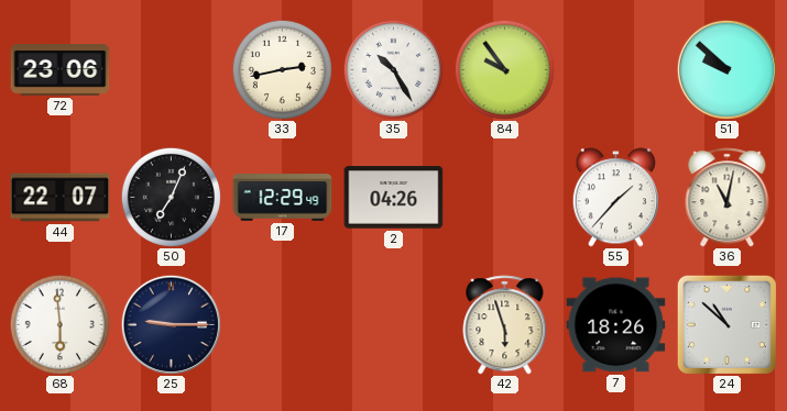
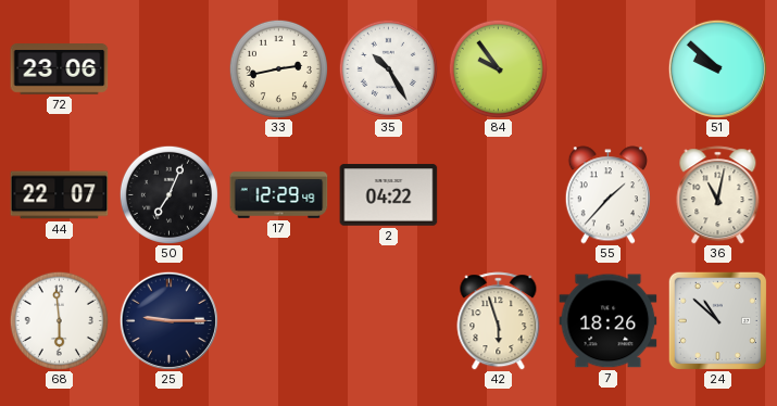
2: 04:26 -> 04:22 (389, 195)
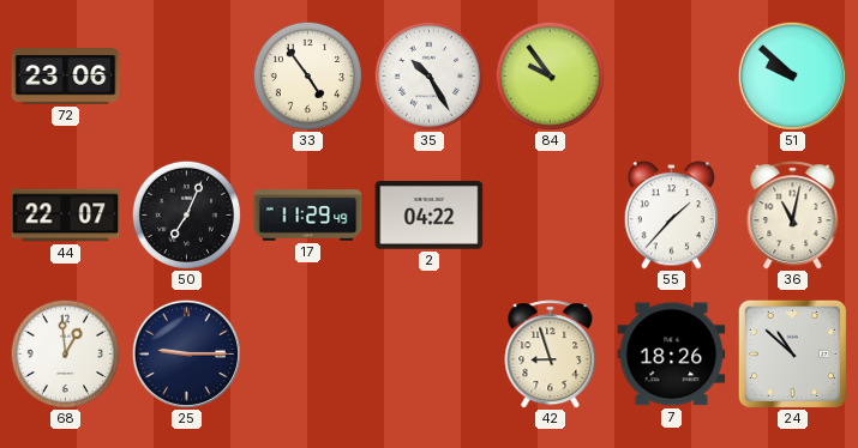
33: 2:43 -> 4:54 (307, 75)
17: 12:29 -> 11:29 (308, 216)
68: 5:59 -> 12:59 (65, 353)
42: 5:57 -> 8:57 (551, 355)
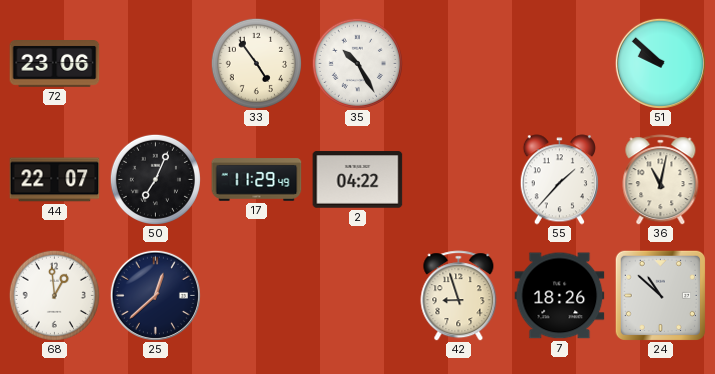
84: 9:54 -> none (550, 75)
25: 9:15 -> 12:38 (155, 295)
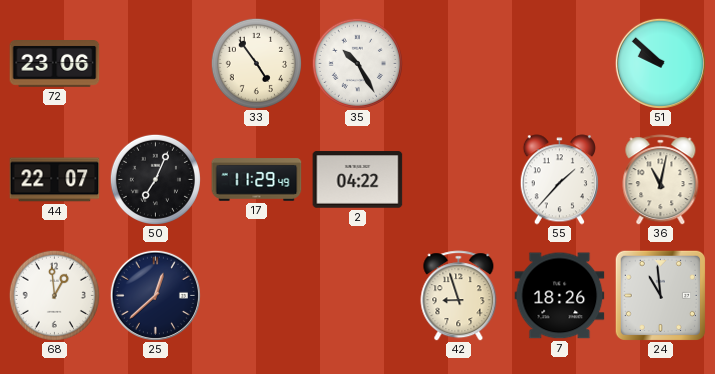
24: 10:52 -> 10:59 (660, 295)
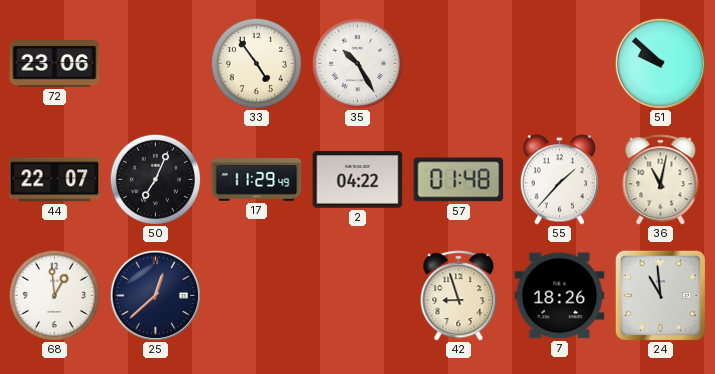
57: none -> 01:48 (459, 180)
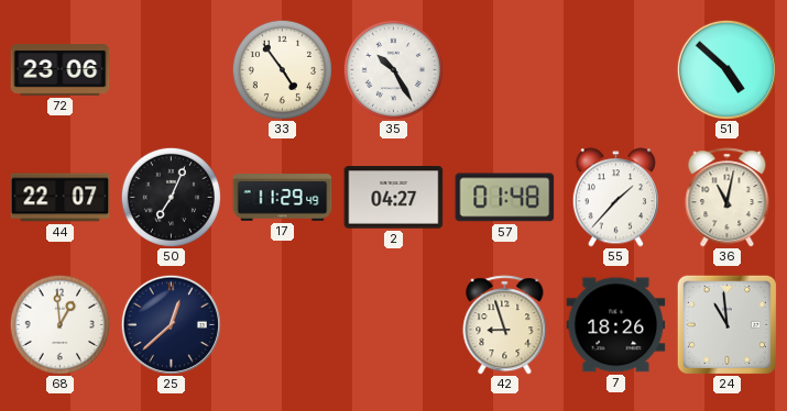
51: 9:52 -> 4:52 (726, 69)
2: 04:22 -> 04:27 (394, 198)
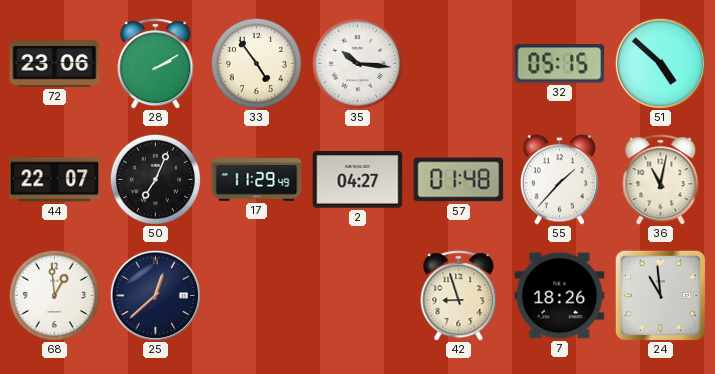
28: none -> 2:10 (156, 64)
35: 10:25 -> 10:16 (357, 63)
32: none -> 05:15 (560, 64)
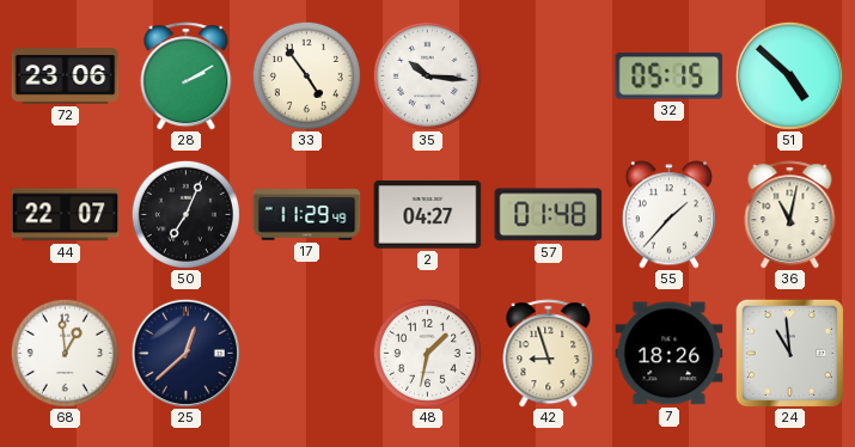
48: none -> 1:32 (427, 353)
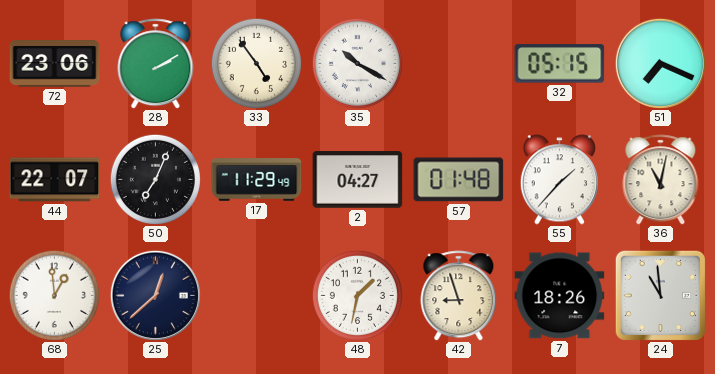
35: 10:16 -> 10:20 (357, 63)
51: 4:52 -> 7:19 (660, 63)
